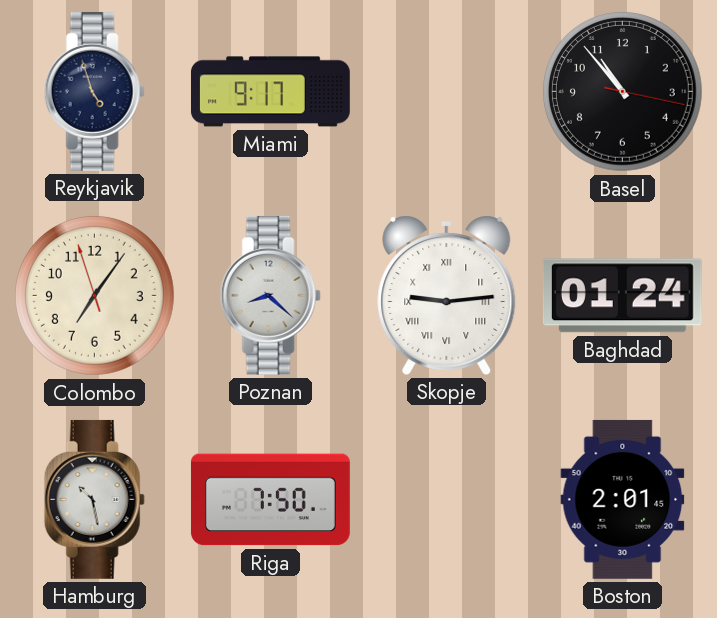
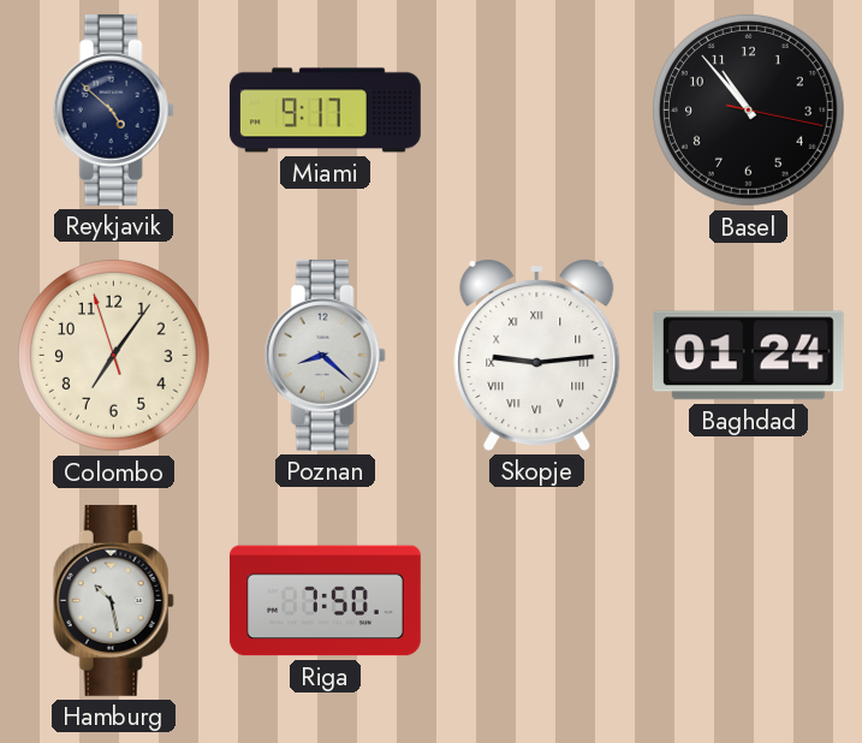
Reykjavik: 4:57 -> 4:52 (113, 109)
Boston: 2:01 -> none (623, 499)
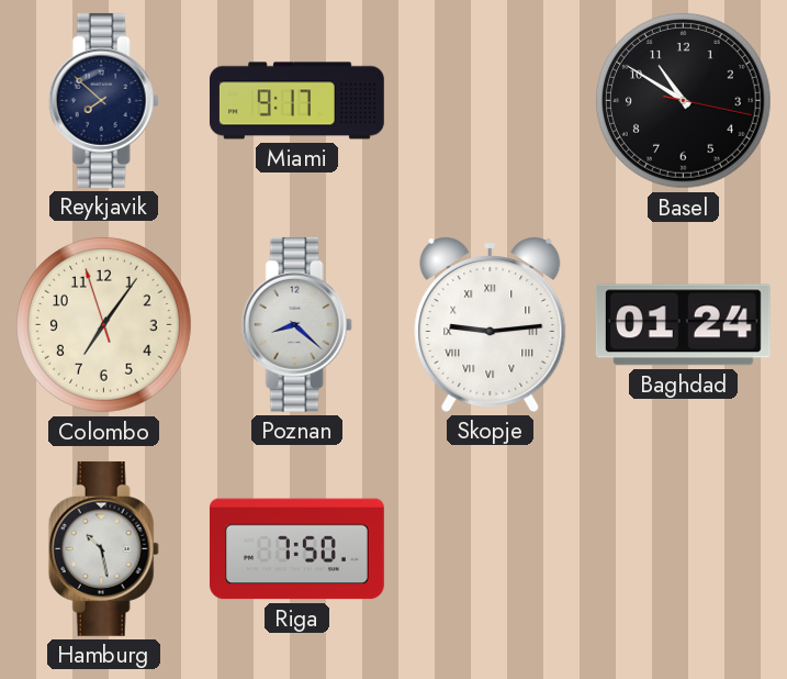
Reykjavik: 4:52 -> 7:52 (103, 100)
Basel: 10:53 -> 10:50 (683, 101)
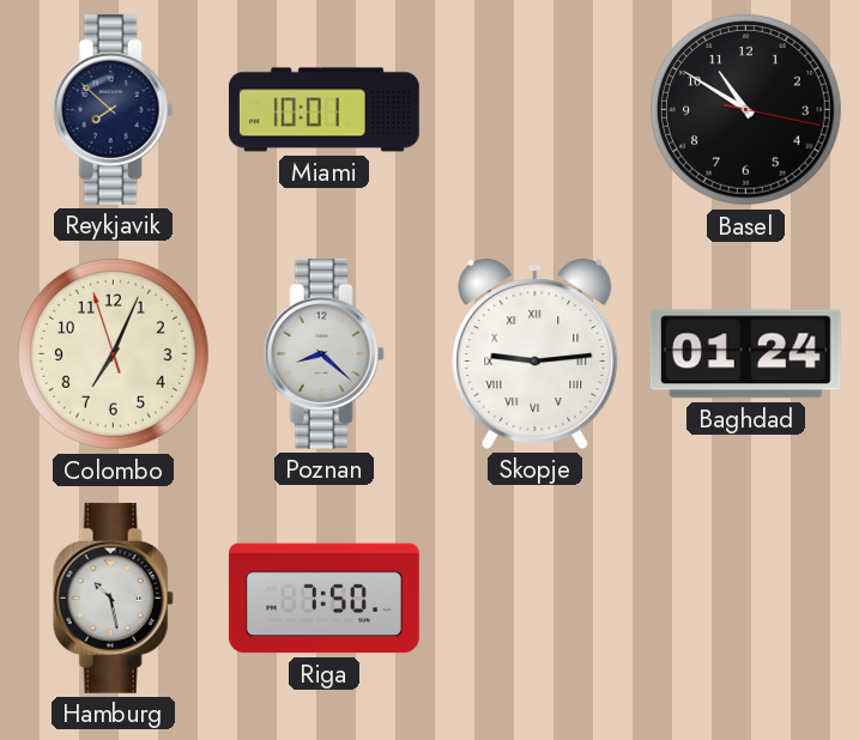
Miami: 9:17 -> 10:01 (325, 110)
Colombo: 7:05 -> 7:03 (113, 354)
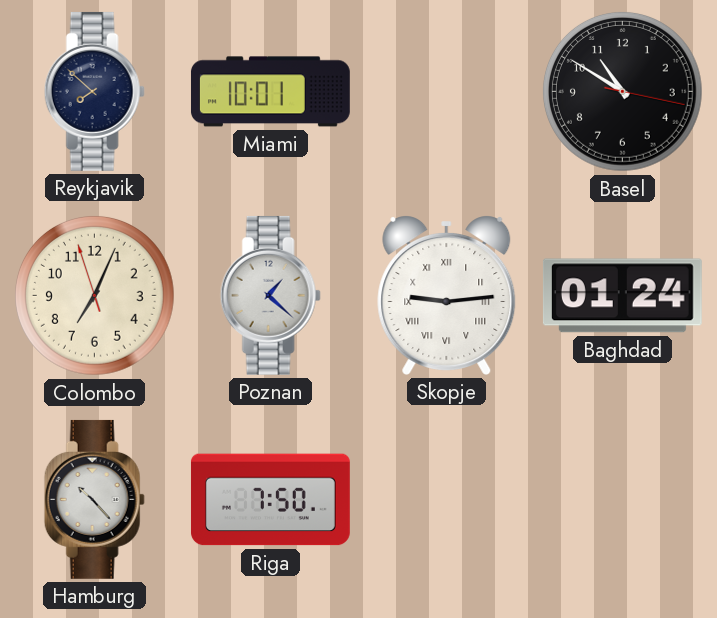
Poznan: 8:22 -> 1:22 (270, 295)
Hamburg: 10:28 -> 10:23 (94, 499)
